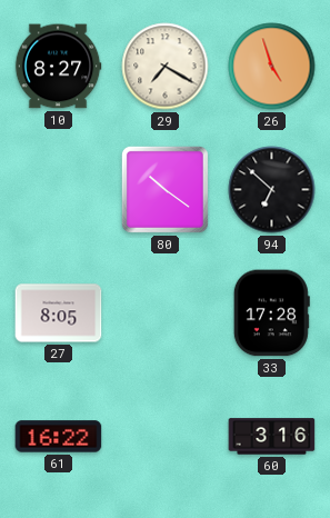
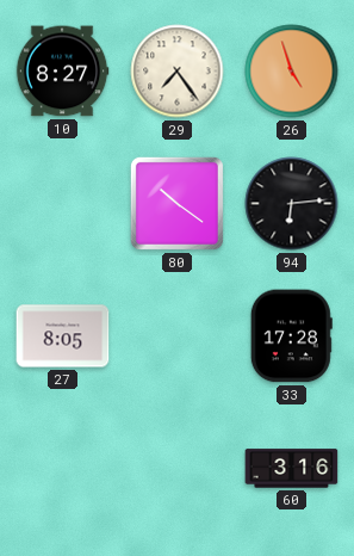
29: 7:20 -> 7:24 (178, 72)
94: 6:52 -> 6:14 (292, 204)
61: 16:22 -> none (59, 437)
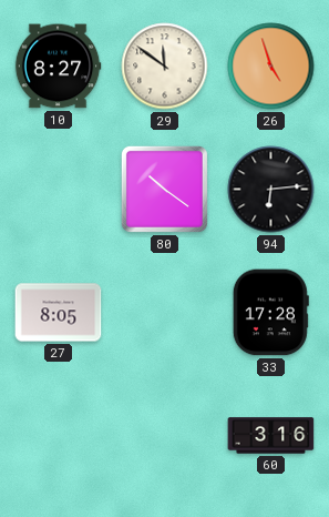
29: 7:24 -> 11:51 (165, 67)
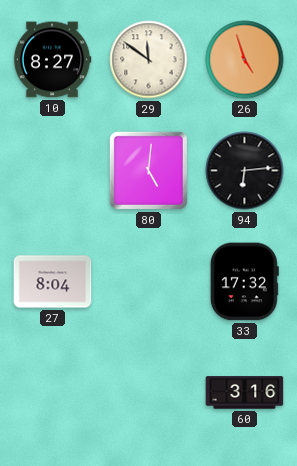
80: 10:21 -> 5:01 (148, 170)
27: 8:05 -> 8:04 (53, 282)
33: 17:28 -> 17:32 (244, 282)
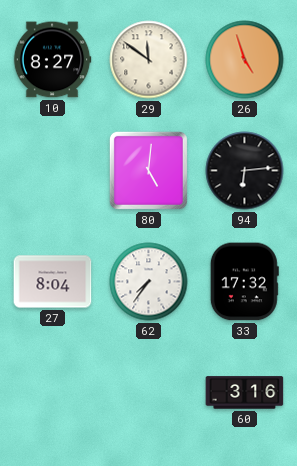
62: none -> 7:36 (149, 282)
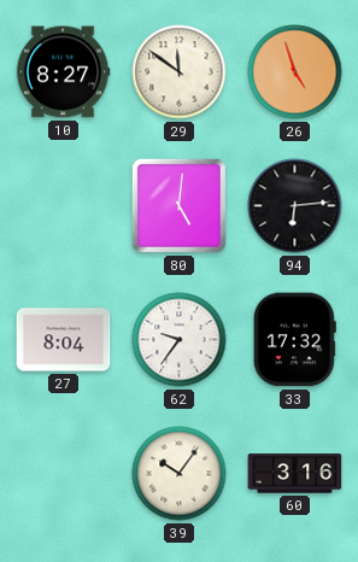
62: 7:36 -> 9:36 (180, 340)
39: none -> 10:06 (180, 474)
